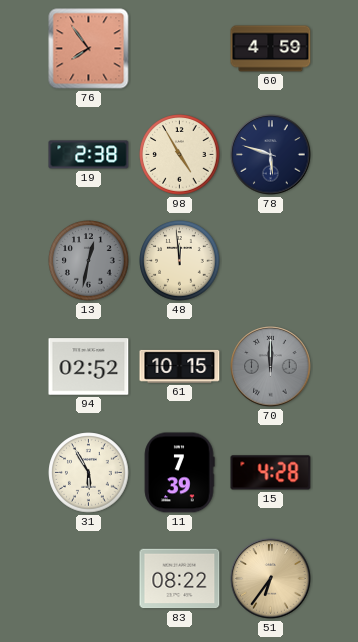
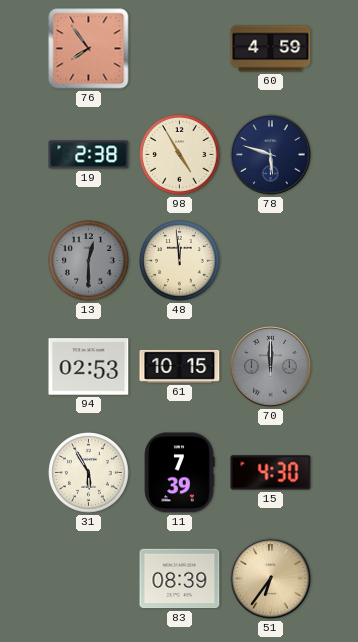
13: 12:32 -> 12:30 (89, 261)
94: 02:52 -> 02:53 (89, 367)
15: 4:28 -> 4:30 (271, 473)
83: 08:22 -> 08:39 (180, 579)
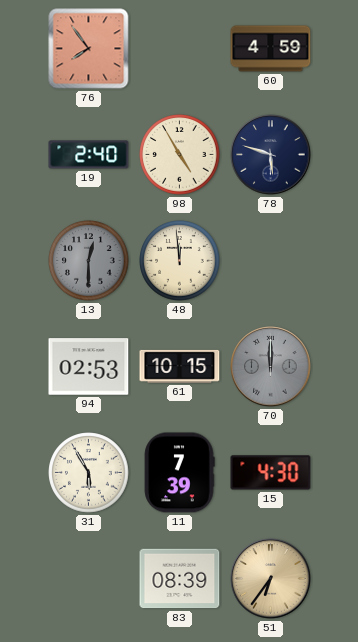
19: 2:38 -> 2:40 (89, 155)
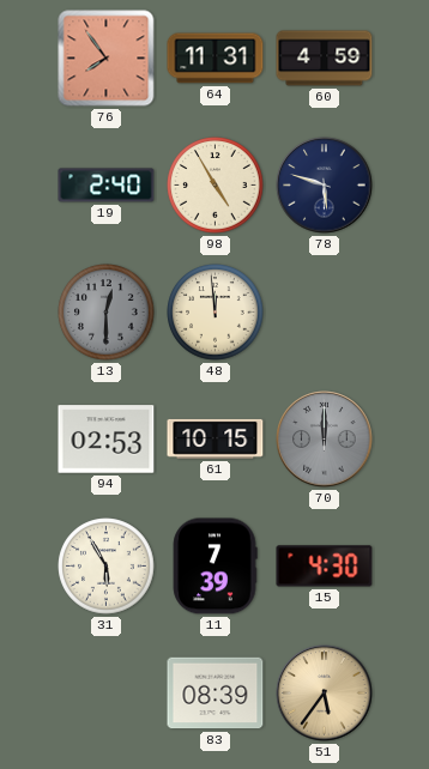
64: none -> 11:31 (216, 59)
51: 6:36 -> 5:36 (325, 694)
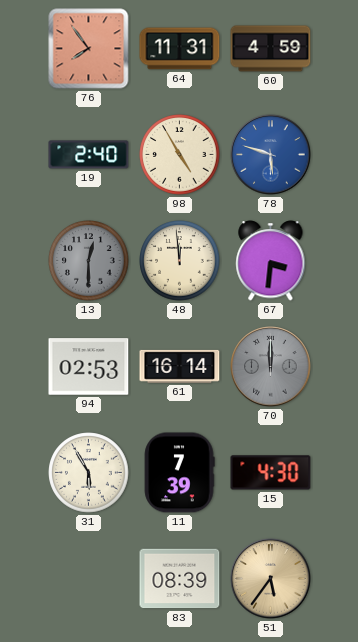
78 dial: navy -> blue (271, 155)
67: none -> 3:31 (271, 261)
61: 10:15 -> 16:14 (180, 366)
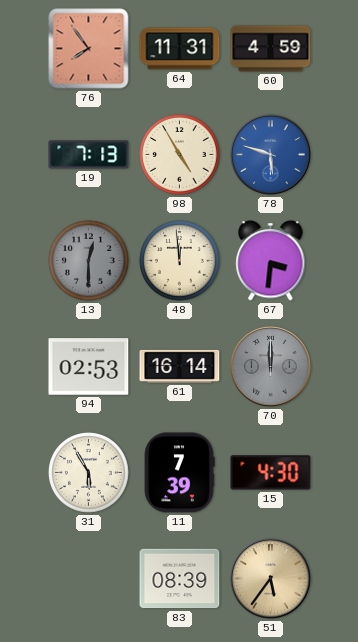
19: 2:40 -> 7:13 (89, 155)
